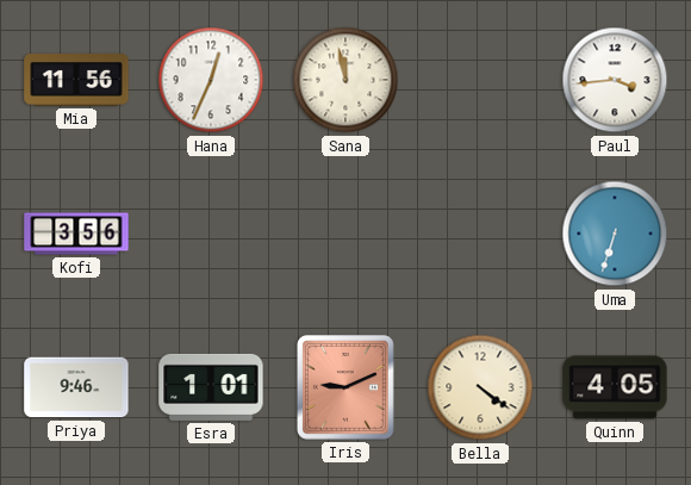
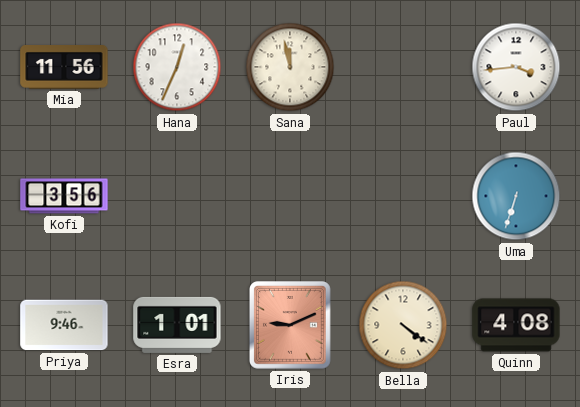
Quinn: 4:05 -> 4:08 (516, 325)
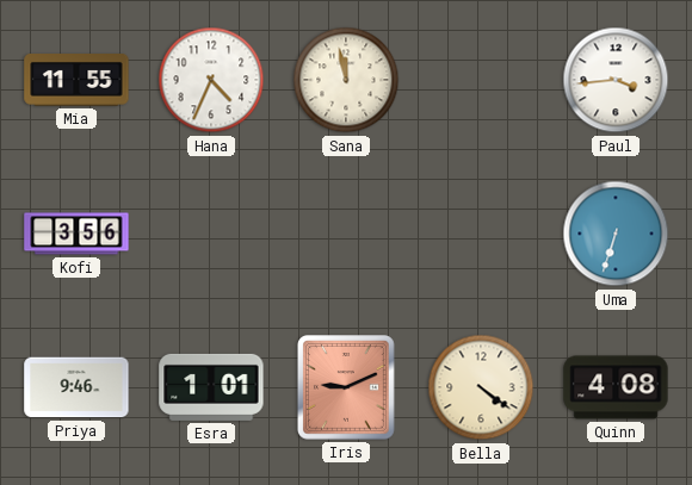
Mia: 11:56 -> 11:55 (76, 81)
Hana: 12:34 -> 4:34 (211, 80)
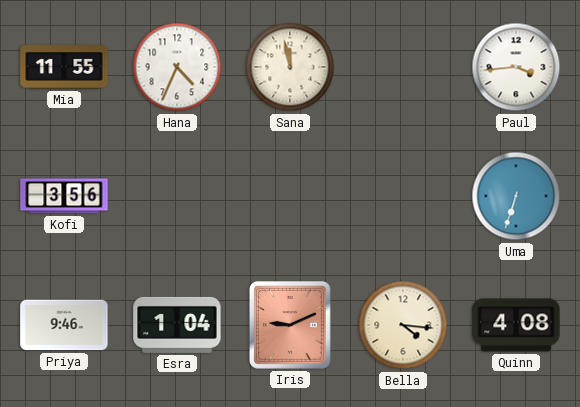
Esra: 1:01 -> 1:04 (177, 325)
Bella: 4:21 -> 4:16 (403, 325)
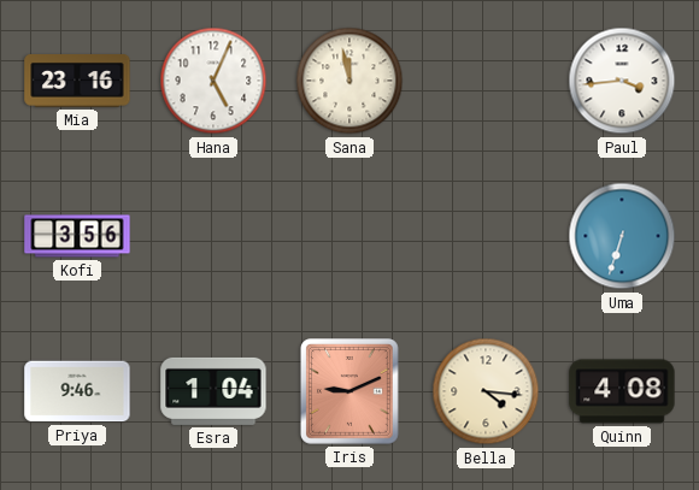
Mia: 11:55 -> 23:16 (77, 82)
Hana: 4:34 -> 5:04 (213, 81)
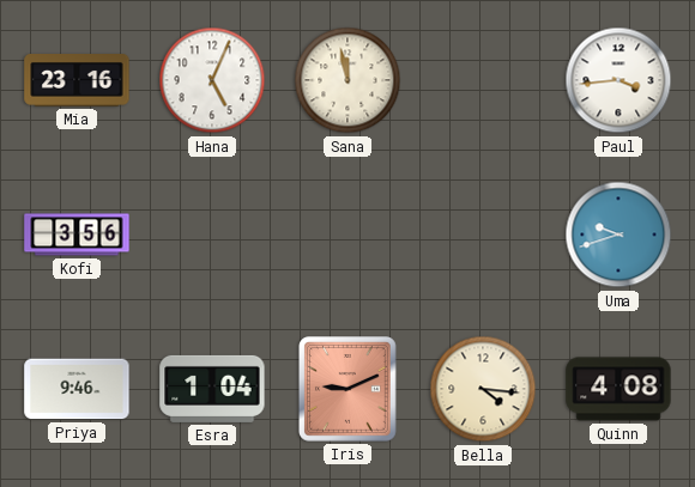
Uma: 6:33 -> 9:42 (618, 235)
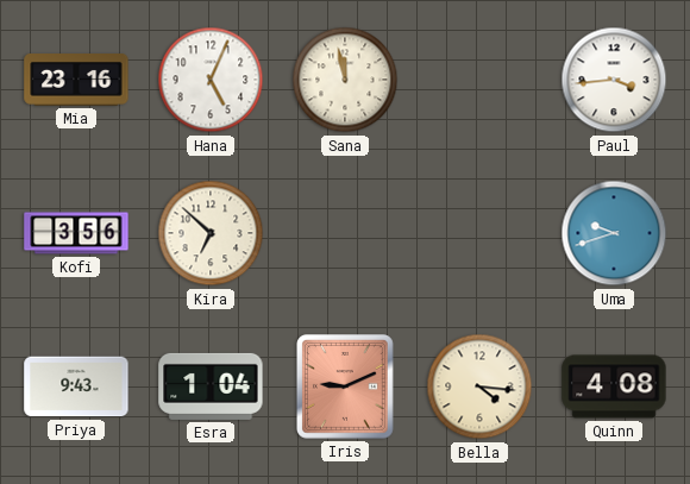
Kira: none -> 6:52 (211, 233)
Priya: 9:46 -> 9:43 (76, 386)
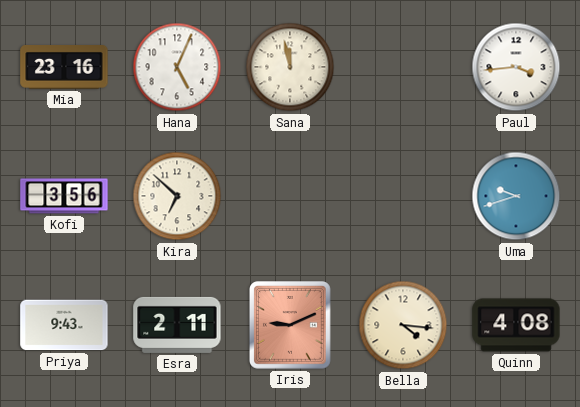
Esra: 1:04 -> 2:11 (177, 325)
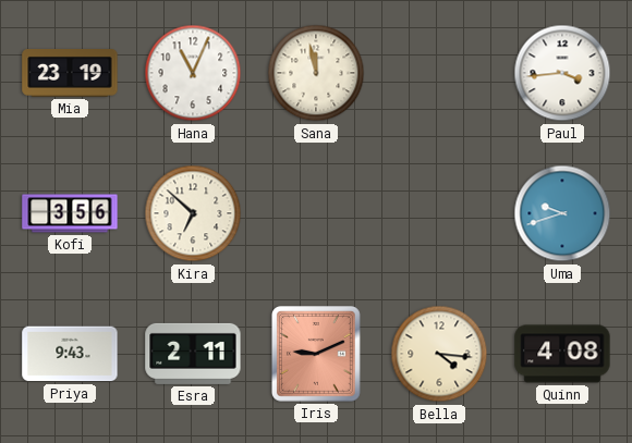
Mia: 23:16 -> 23:19 (70, 74)
Hana: 5:04 -> 11:04 (193, 73)
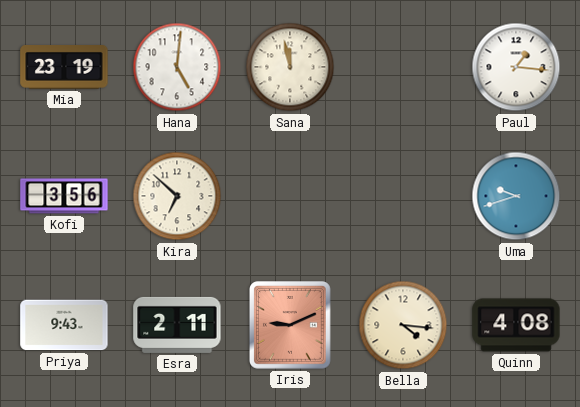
Hana: 11:04 -> 5:01 (177, 67)
Paul: 3:44 -> 1:16 (516, 67)
